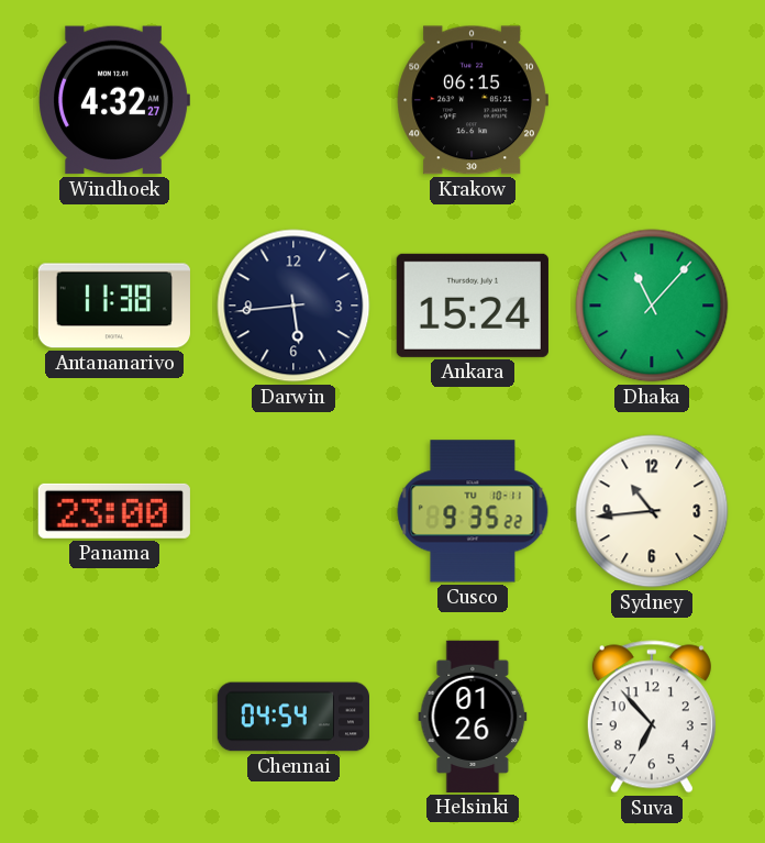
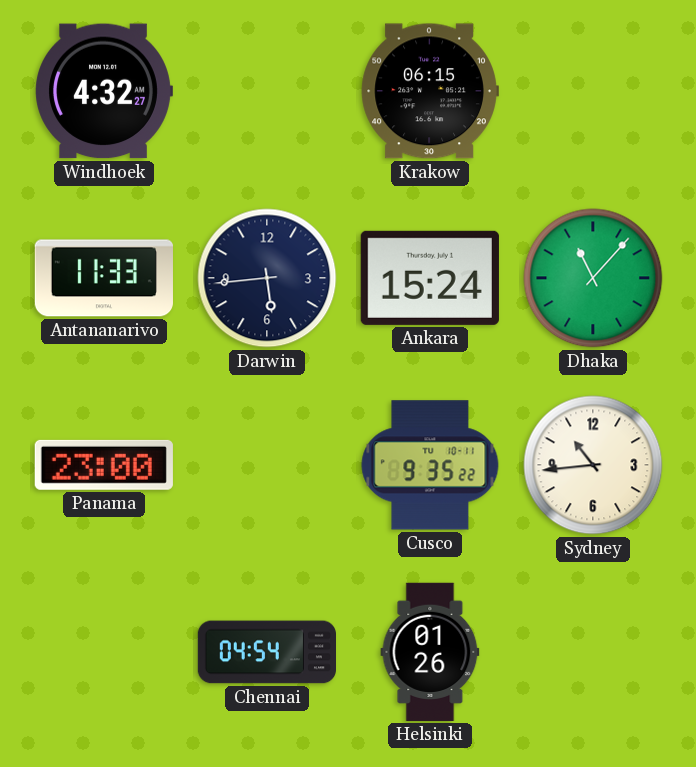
Antananarivo: 11:38 -> 11:33 (104, 278)
Suva: 6:53 -> none (652, 717)
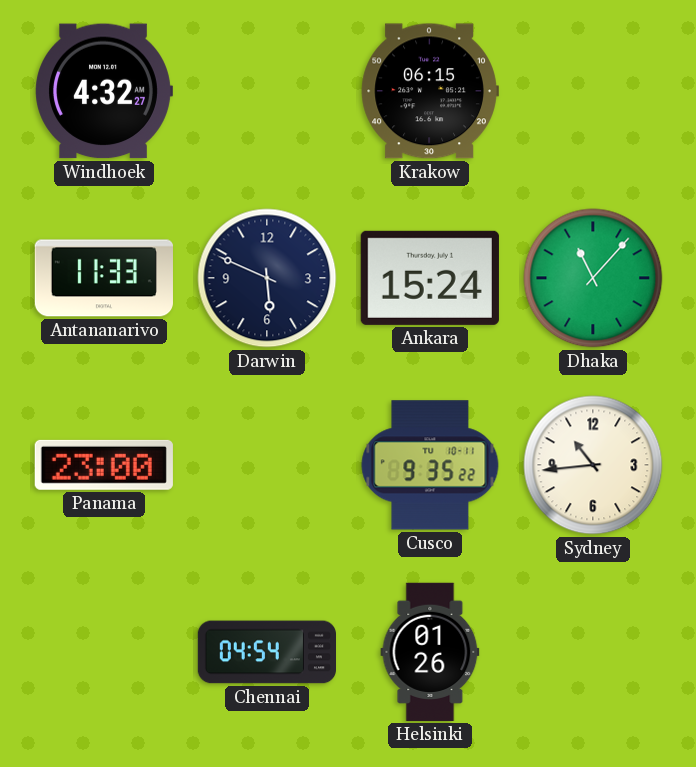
Darwin: 5:44 -> 5:49 (267, 278)
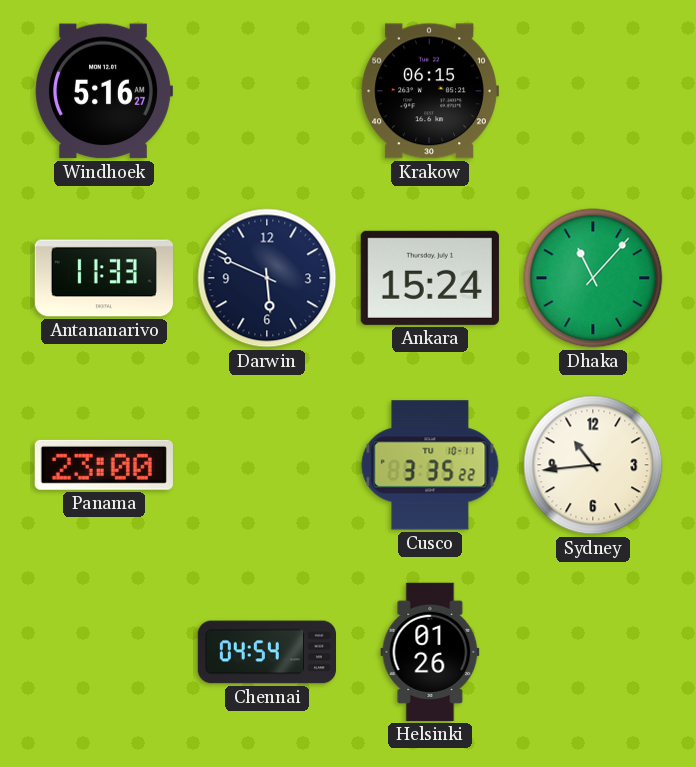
Windhoek: 4:32 -> 5:16 (104, 91)
Cusco: 9:35 -> 3:35 (430, 465)
